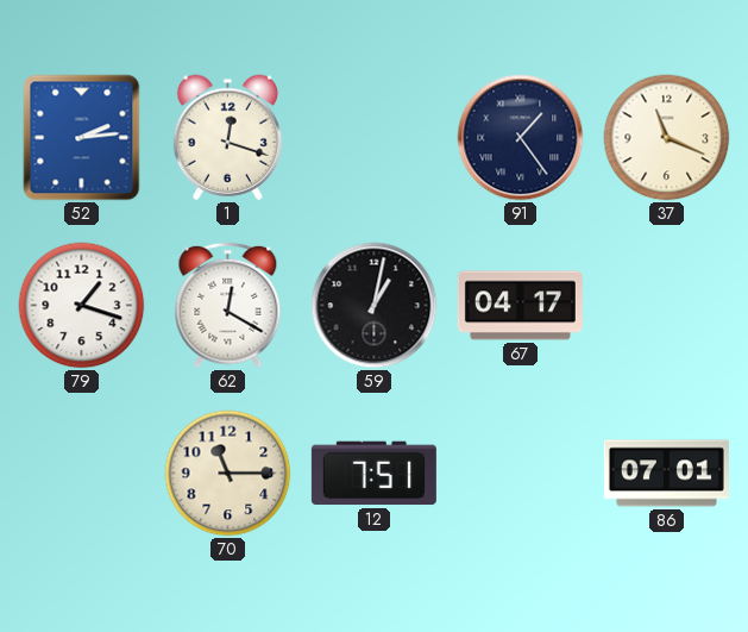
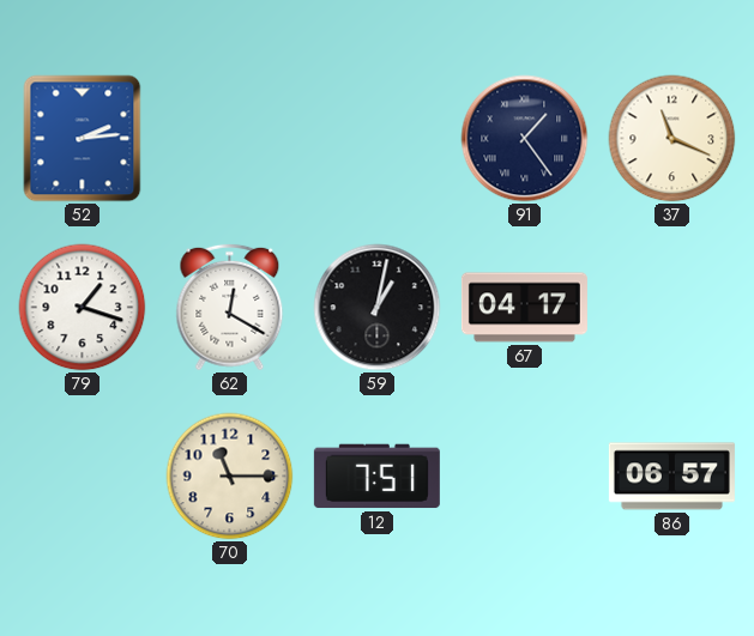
1: 12:18 -> none (228, 137)
86: 07:01 -> 06:57 (671, 477)
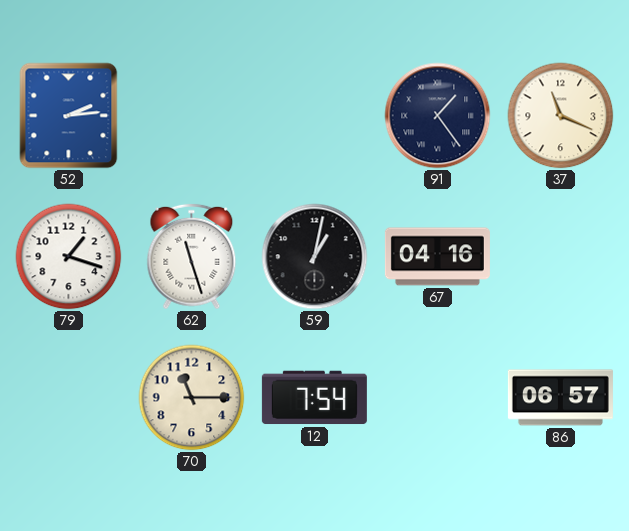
62: 12:20 -> 11:27 (192, 257)
67: 04:17 -> 04:16 (437, 257)
12: 7:51 -> 7:54 (314, 398)
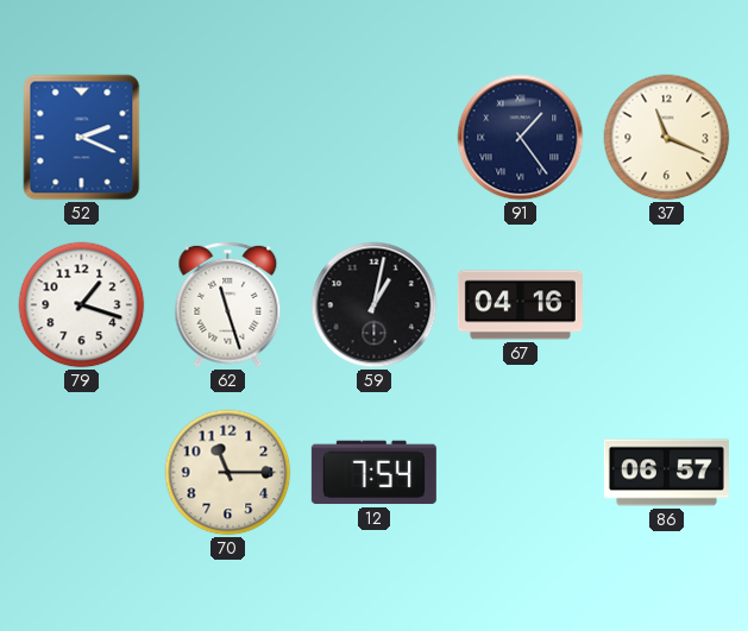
52: 2:14 -> 2:19 (82, 138)
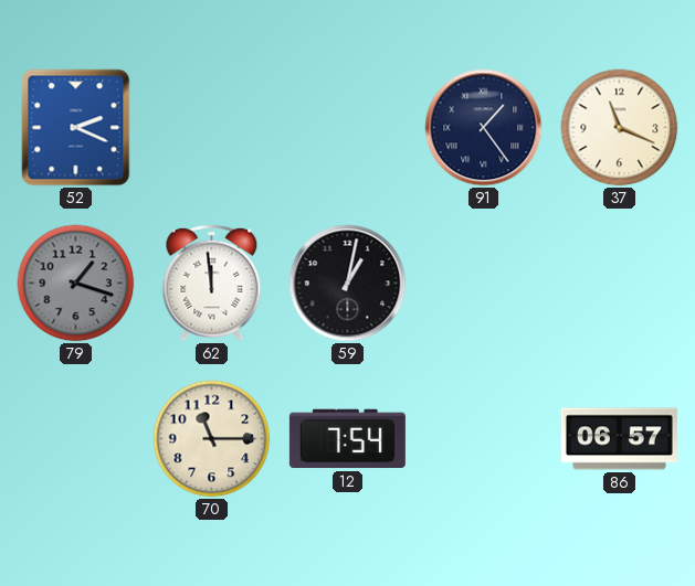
79 dial: white -> grey (76, 284)
62: 11:27 -> 11:59 (212, 284)
67: 04:16 -> none (520, 305)
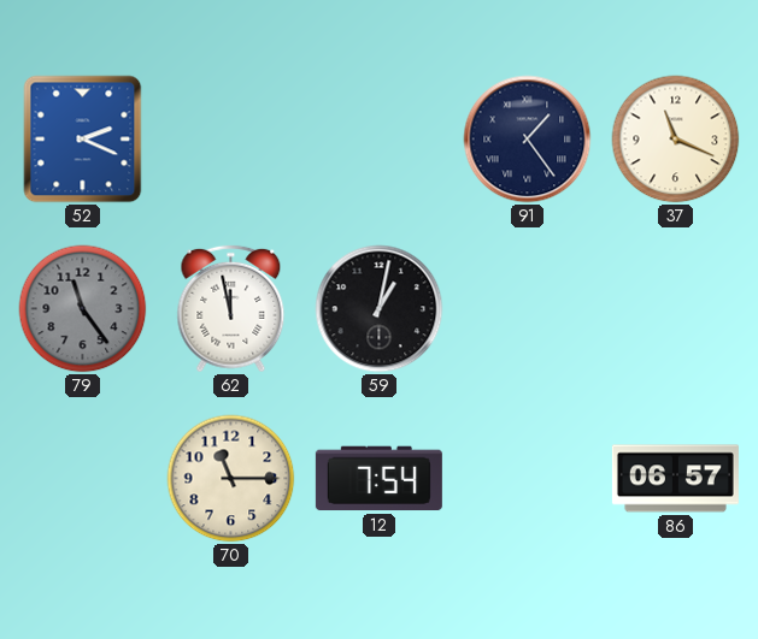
79: 1:18 -> 11:24 (83, 309)
62: 11:59 -> 11:58 (231, 309)
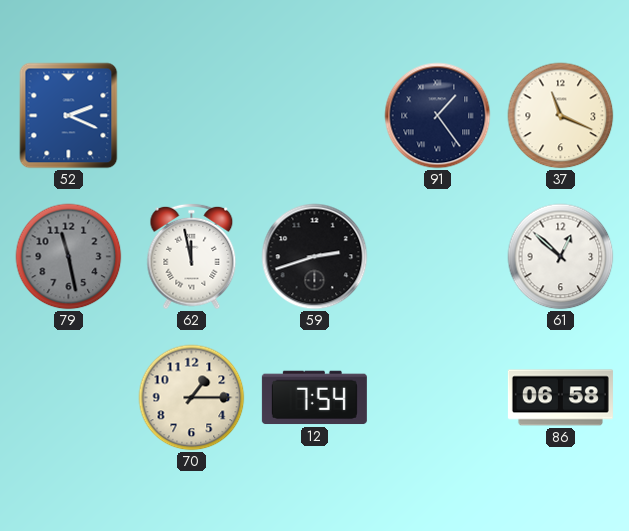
79: 11:24 -> 11:28 (69, 257)
59: 1:02 -> 2:42 (315, 257)
61: none -> 12:52 (561, 257)
70: 11:15 -> 1:15 (192, 398)
86: 06:57 -> 06:58 (560, 398)
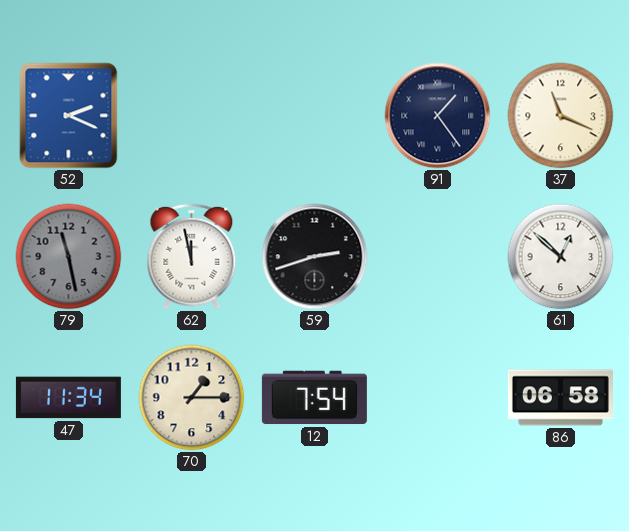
47: none -> 11:34 (68, 398)
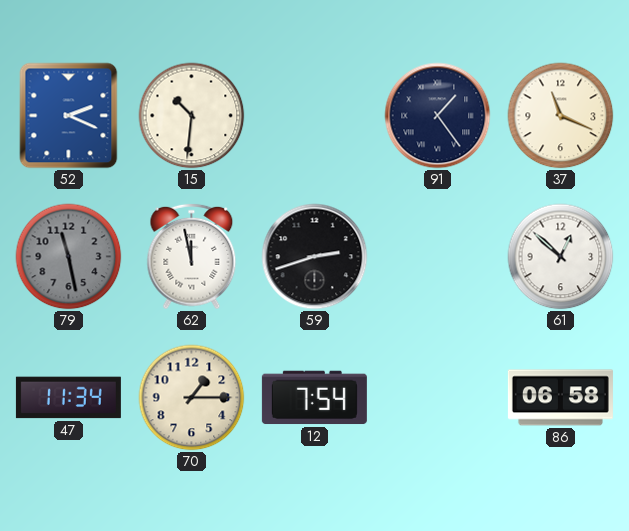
15: none -> 10:31 (192, 116)
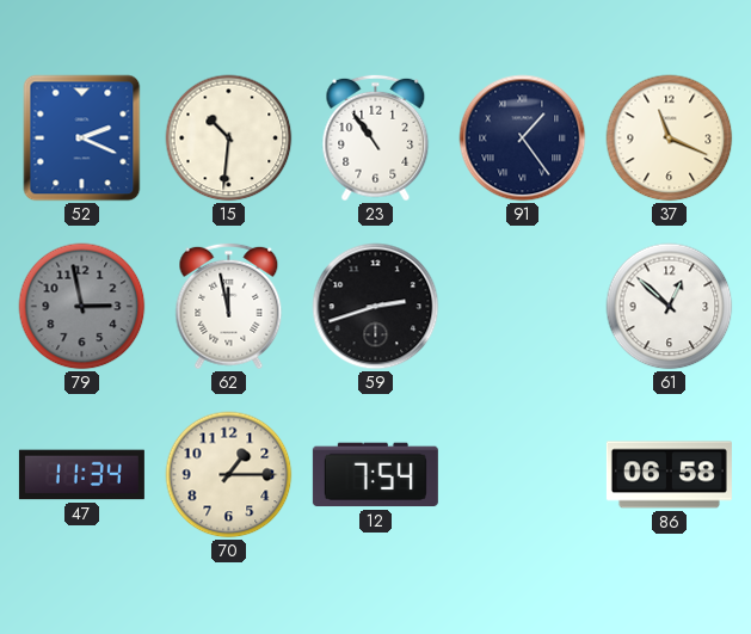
23: none -> 10:54 (376, 139)
79: 11:28 -> 2:58 (82, 307)
